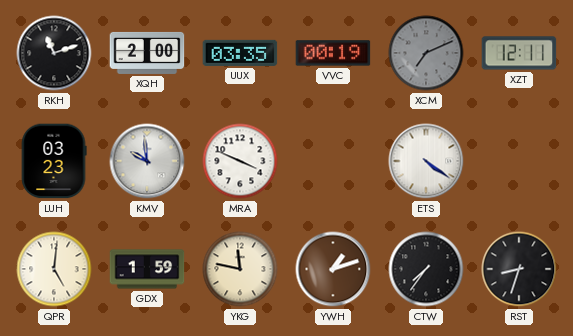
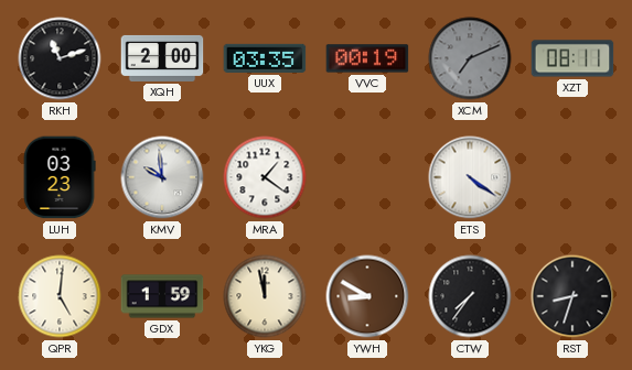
XZT: 12:11 -> 08:11 (572, 58)
MRA: 3:49 -> 1:21 (265, 177)
YKG: 11:47 -> 11:58 (265, 296)
YWH: 1:12 -> 8:50 (367, 296)
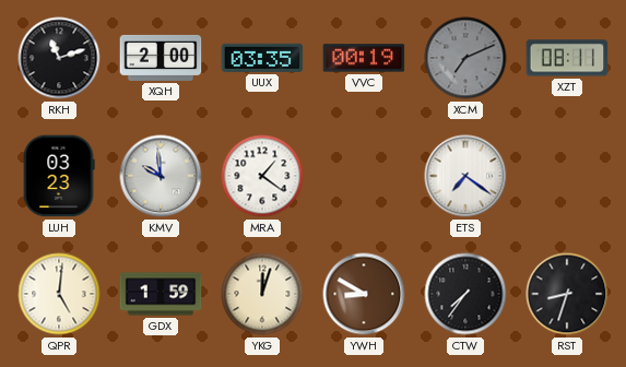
ETS: 4:21 -> 7:21 (465, 176)
YKG: 11:58 -> 12:03 (262, 294)
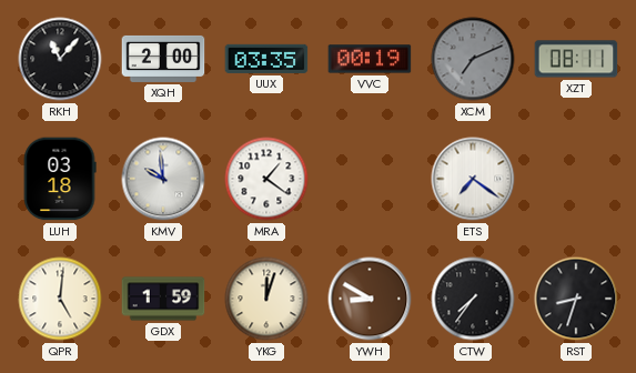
RKH: 11:12 -> 11:07 (60, 59)
LUH: 03:23 -> 03:18 (60, 179)
